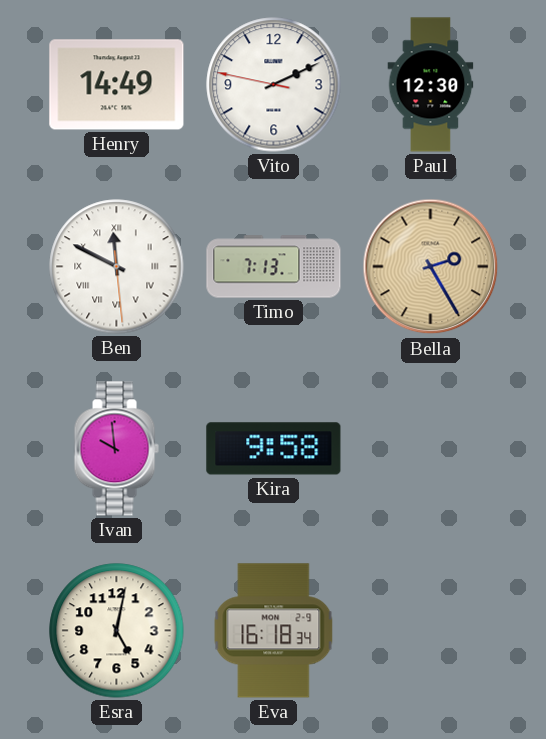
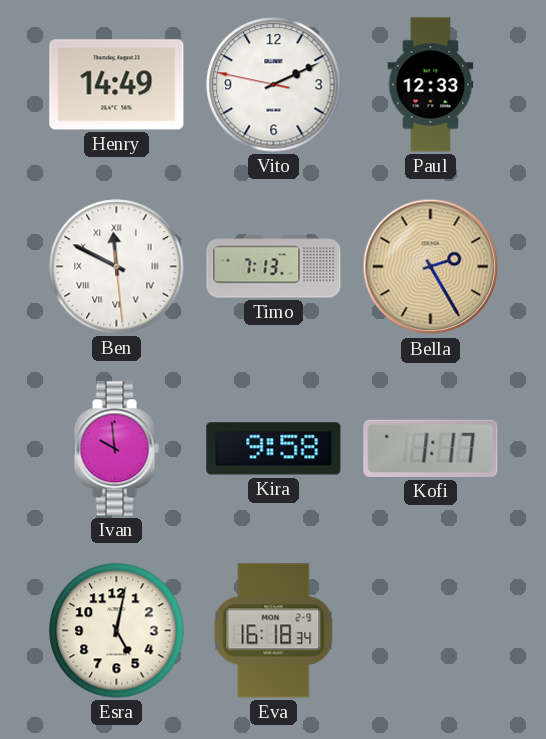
Paul: 12:30 -> 12:33 (431, 85)
Kofi: none -> 1:17 (431, 448)
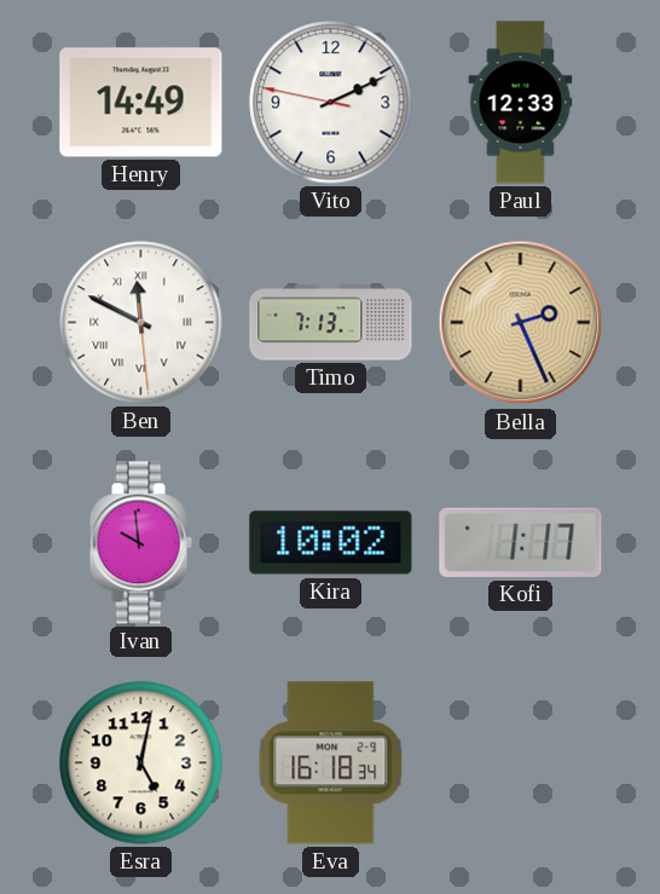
Bella: 2:25 -> 2:26 (521, 323)
Kira: 9:58 -> 10:02 (331, 543)
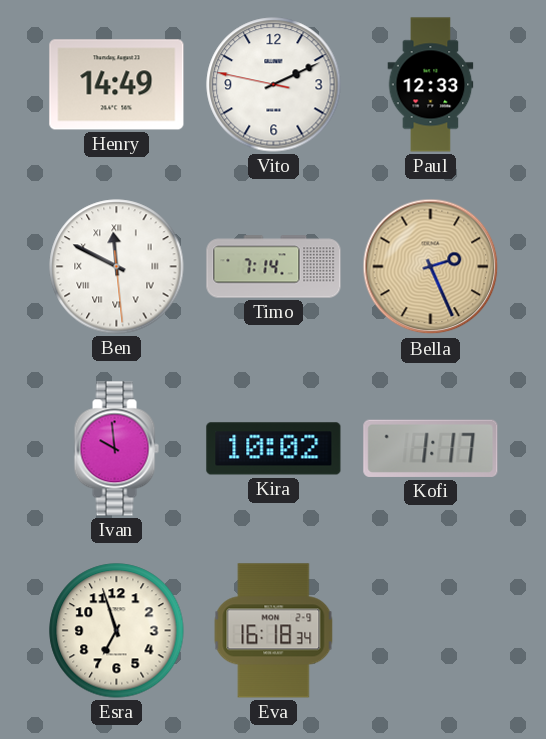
Timo: 7:13 -> 7:14 (274, 267)
Esra: 5:02 -> 6:57 (117, 631)
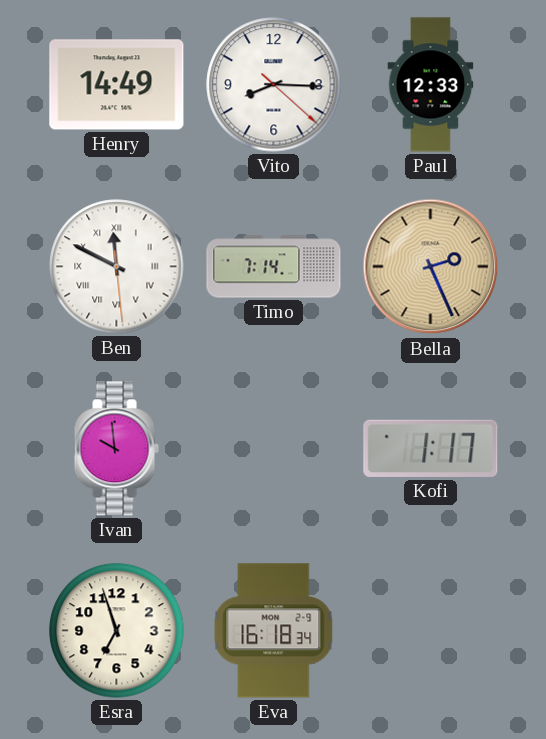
Vito: 2:10 -> 8:15 (274, 85)
Kira: 10:02 -> none (274, 449)
